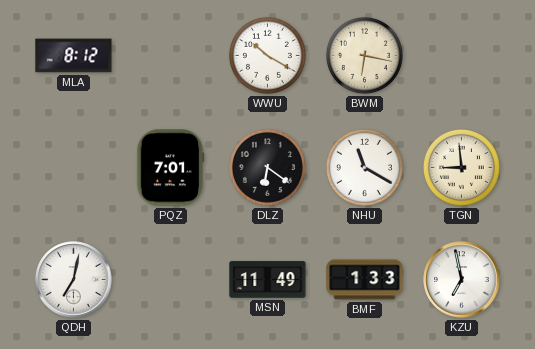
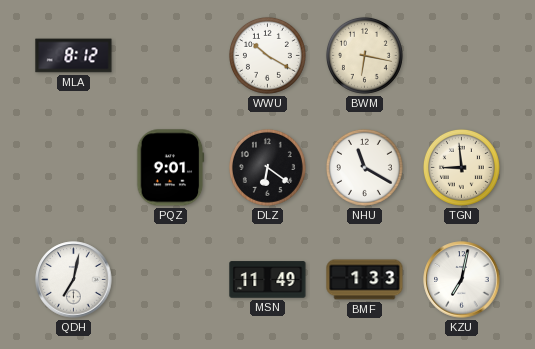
PQZ: 7:01 -> 9:01 (171, 168)
KZU: 6:58 -> 7:02 (462, 280)
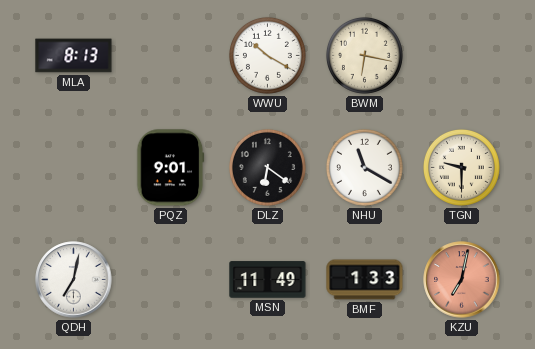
MLA: 8:12 -> 8:13 (74, 56)
TGN: 8:59 -> 9:30 (461, 167)
KZU dial: white -> salmon (462, 280)
